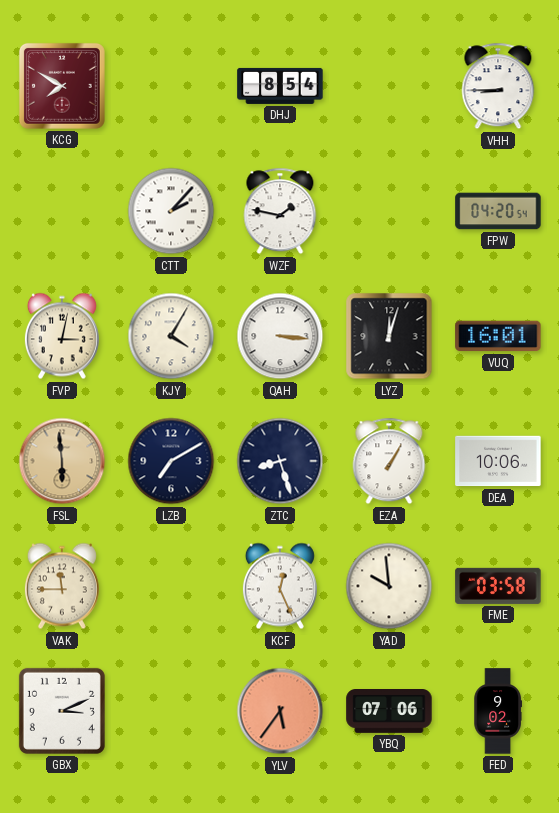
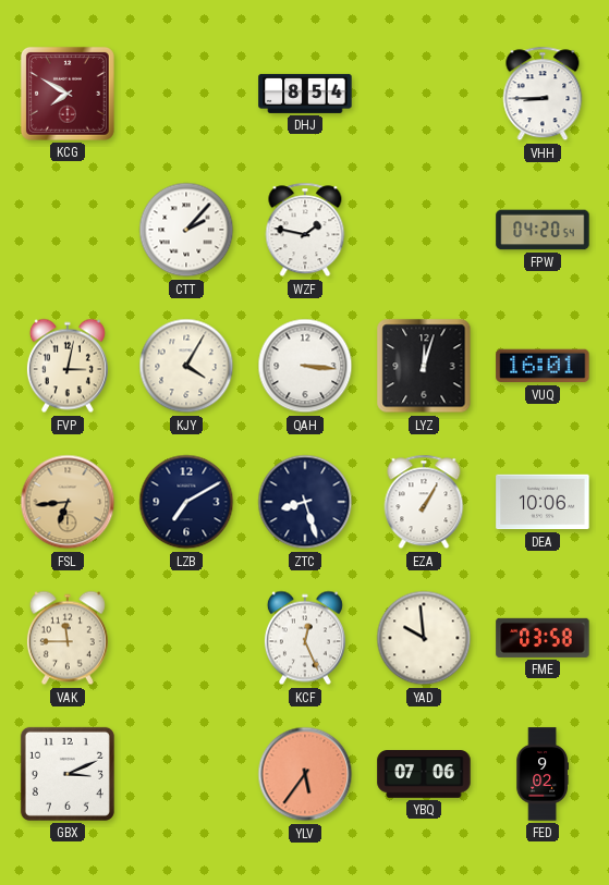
FSL: 5:59 -> 6:44 (68, 502)
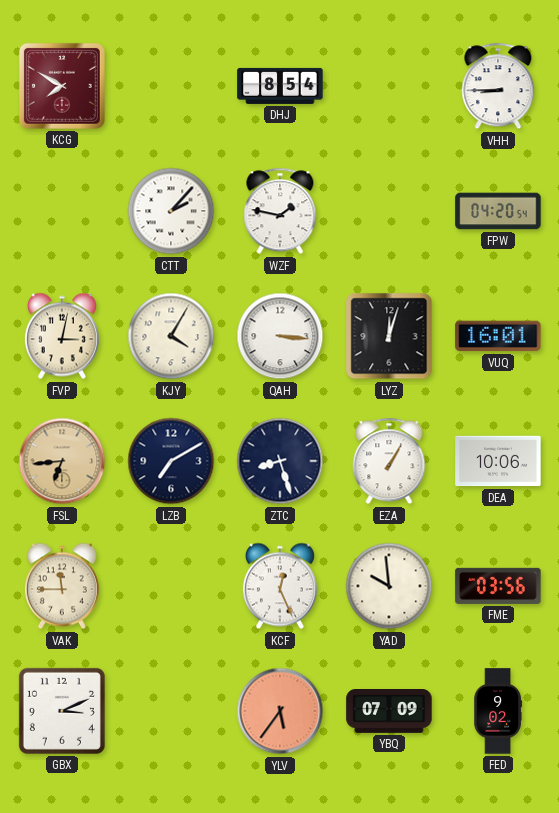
FME: 03:58 -> 03:56 (498, 586)
YBQ: 07:06 -> 07:09 (389, 712)
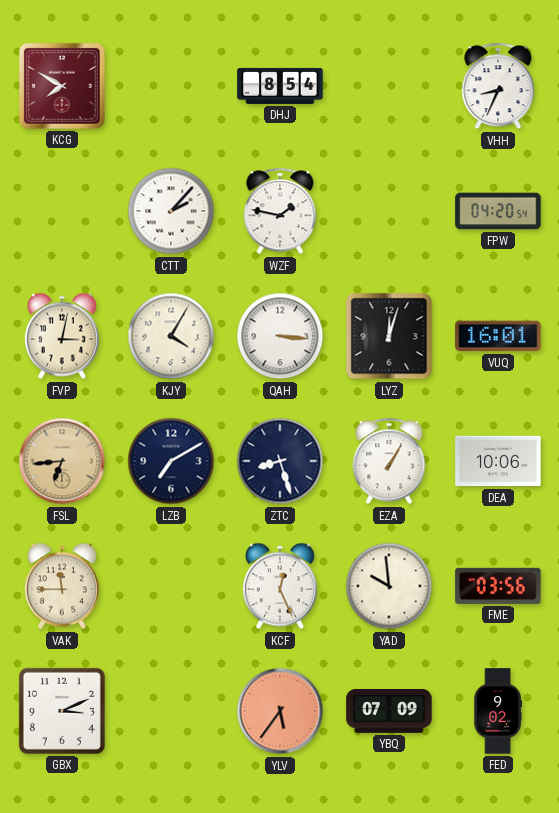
VHH: 8:45 -> 8:34 (498, 86)
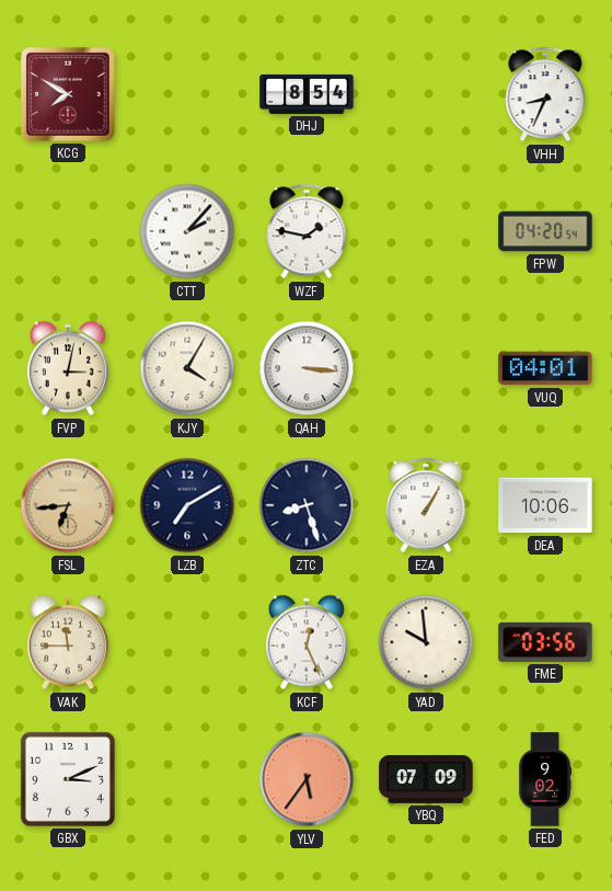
LYZ: 12:03 -> none (389, 336)
VUQ: 16:01 -> 04:01 (545, 368)
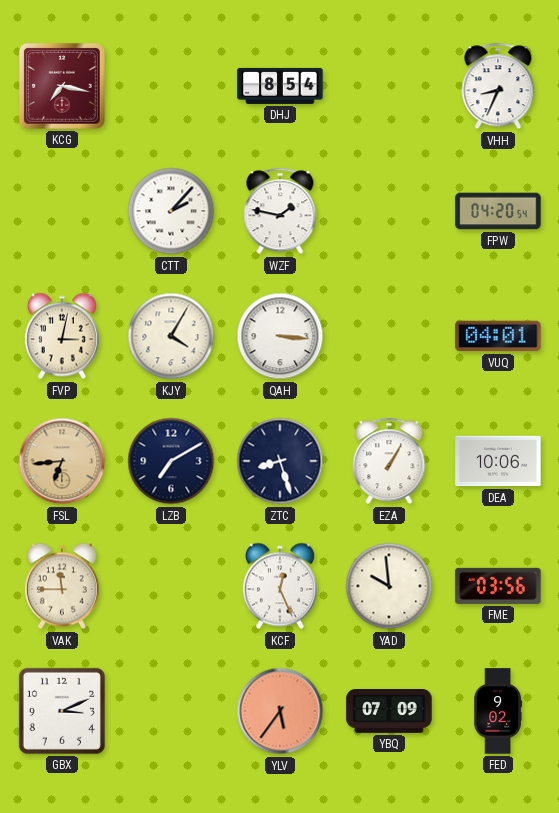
KCG: 7:50 -> 7:17 (62, 86)
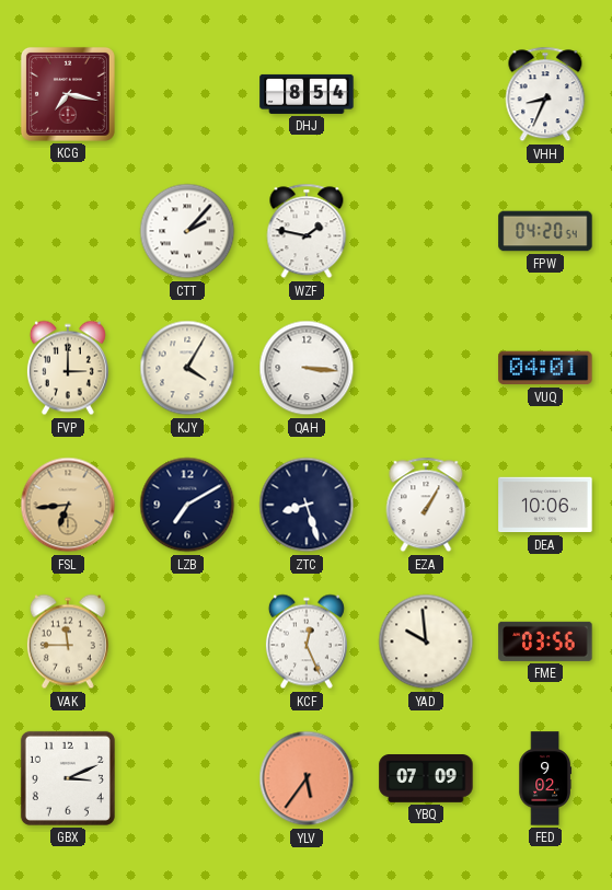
FVP: 3:02 -> 3:00 (68, 368)
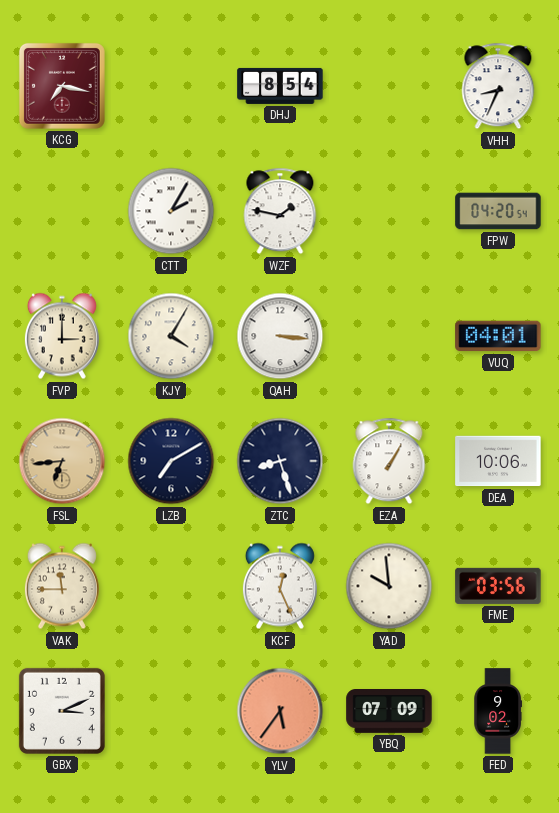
CTT: 2:07 -> 2:05 (171, 211)
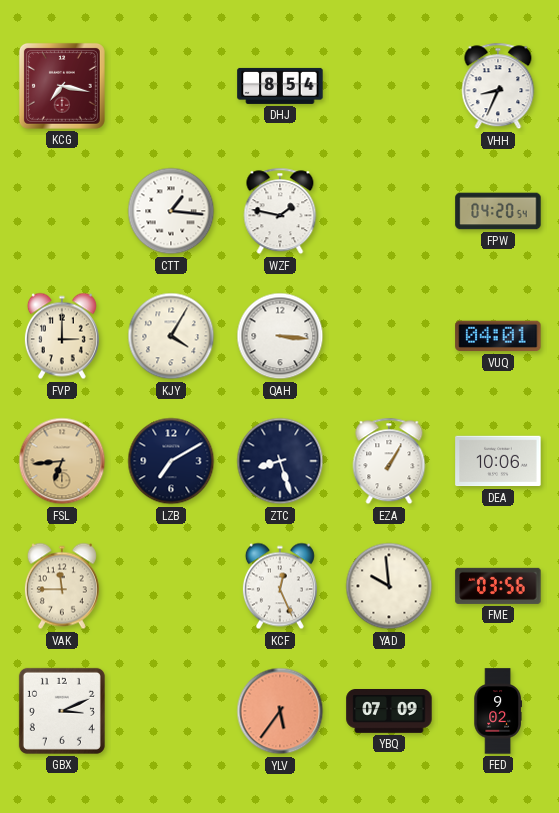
CTT: 2:05 -> 1:16 (171, 211)
